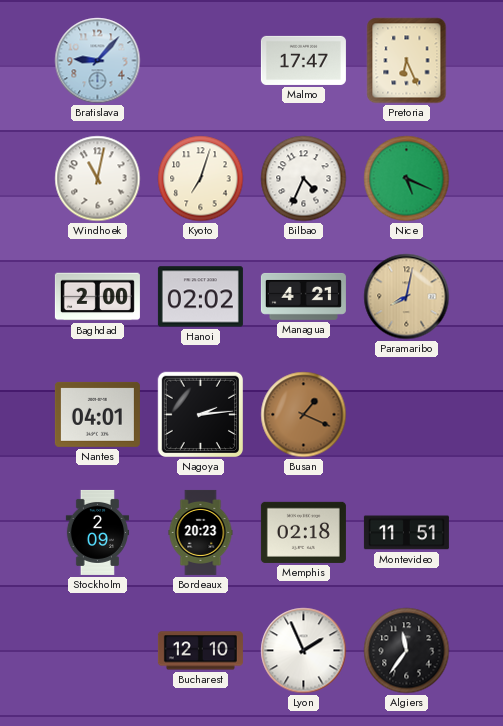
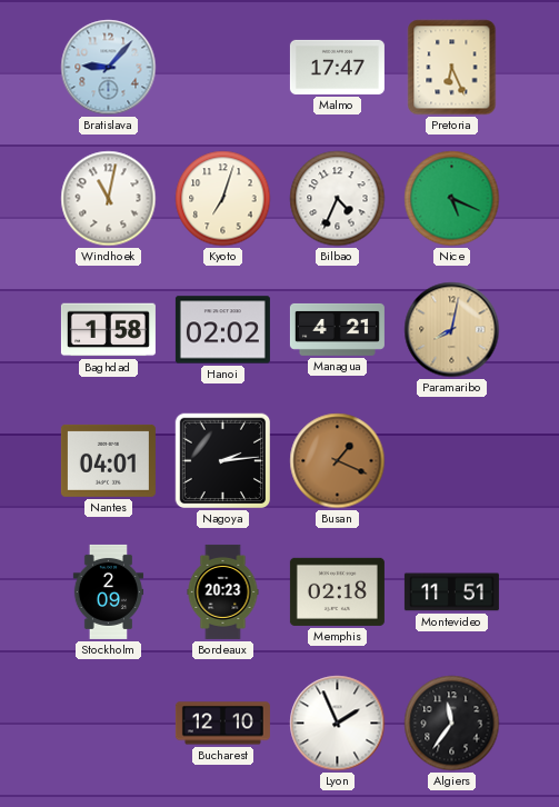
Baghdad: 2:00 -> 1:58 (108, 330)
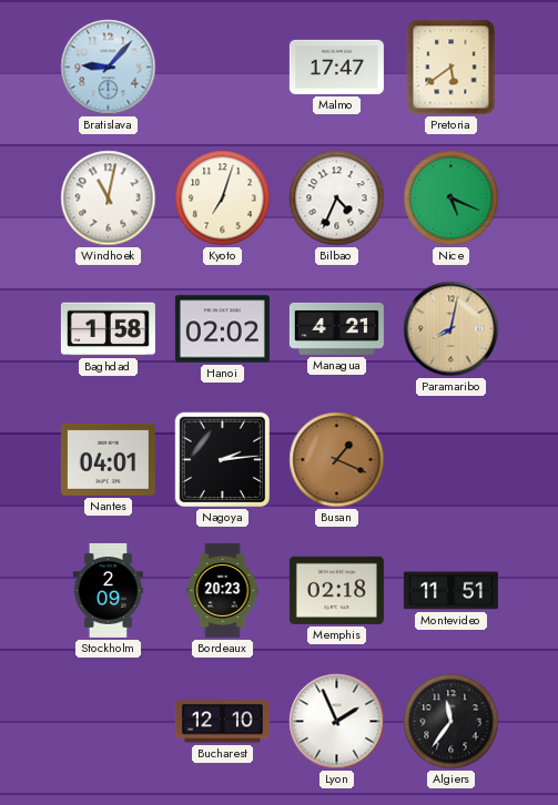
Pretoria: 6:26 -> 5:39 (452, 68)
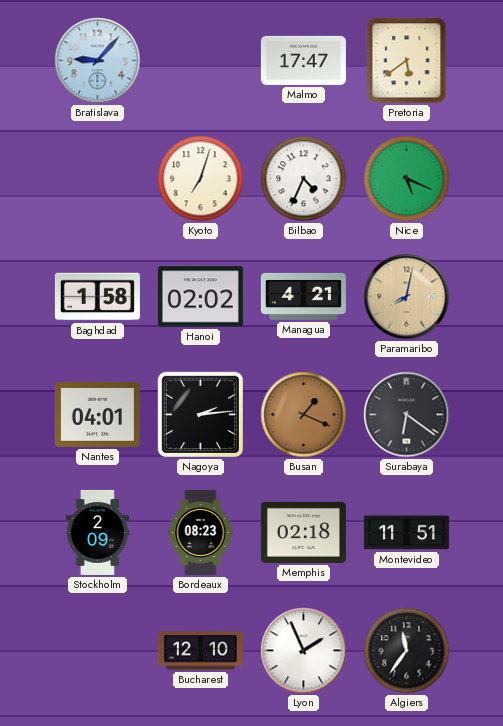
Windhoek: 11:02 -> none (109, 198)
Surabaya: none -> 6:21 (407, 415)
Bordeaux: 20:23 -> 08:23 (201, 532)
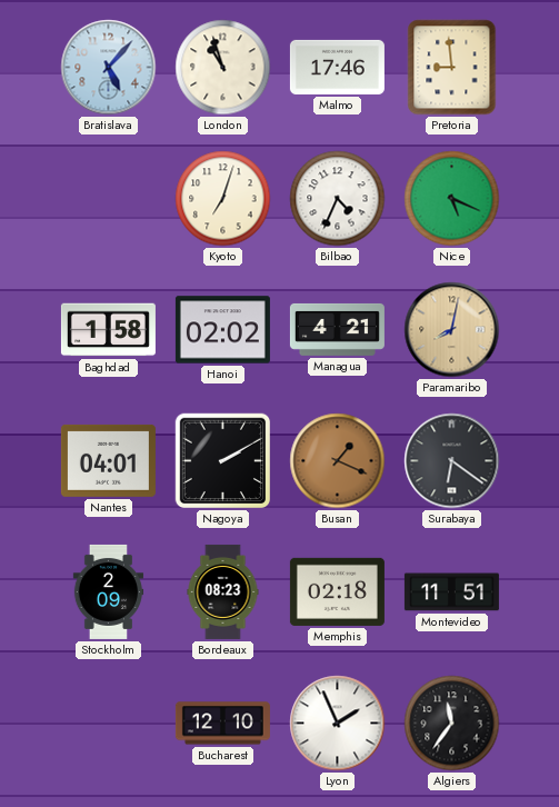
Bratislava: 9:07 -> 5:07 (109, 68)
London: none -> 10:57 (223, 68)
Malmo: 17:47 -> 17:46 (337, 67)
Pretoria: 5:39 -> 8:59 (452, 68)
Nagoya: 2:14 -> 2:10 (223, 461)
